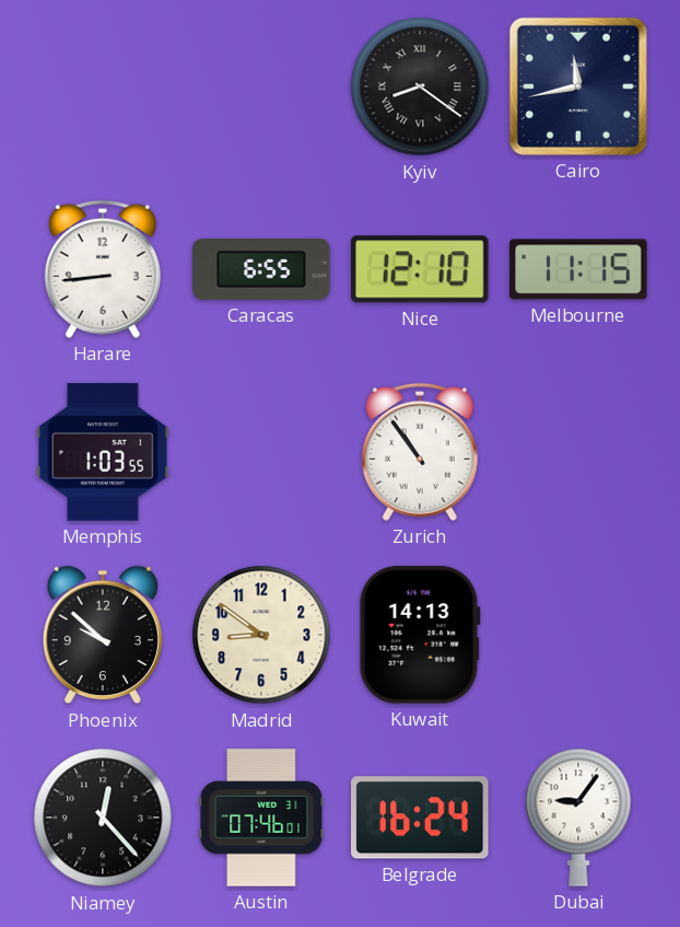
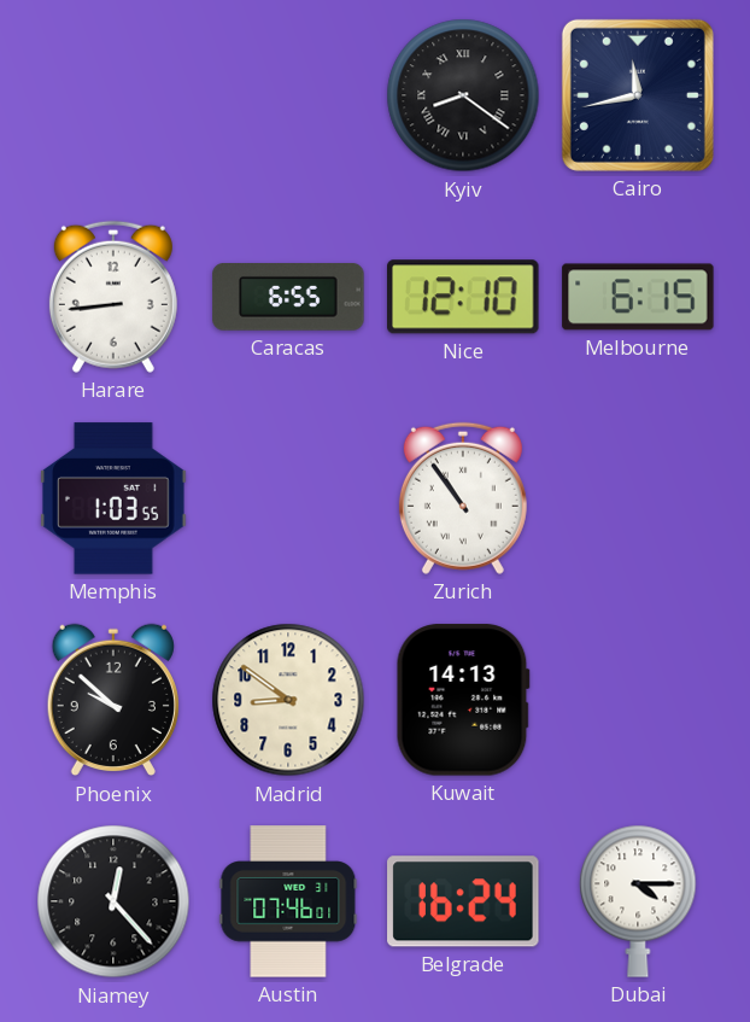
Melbourne: 11:15 -> 6:15 (638, 297)
Dubai: 9:06 -> 4:15 (638, 901)
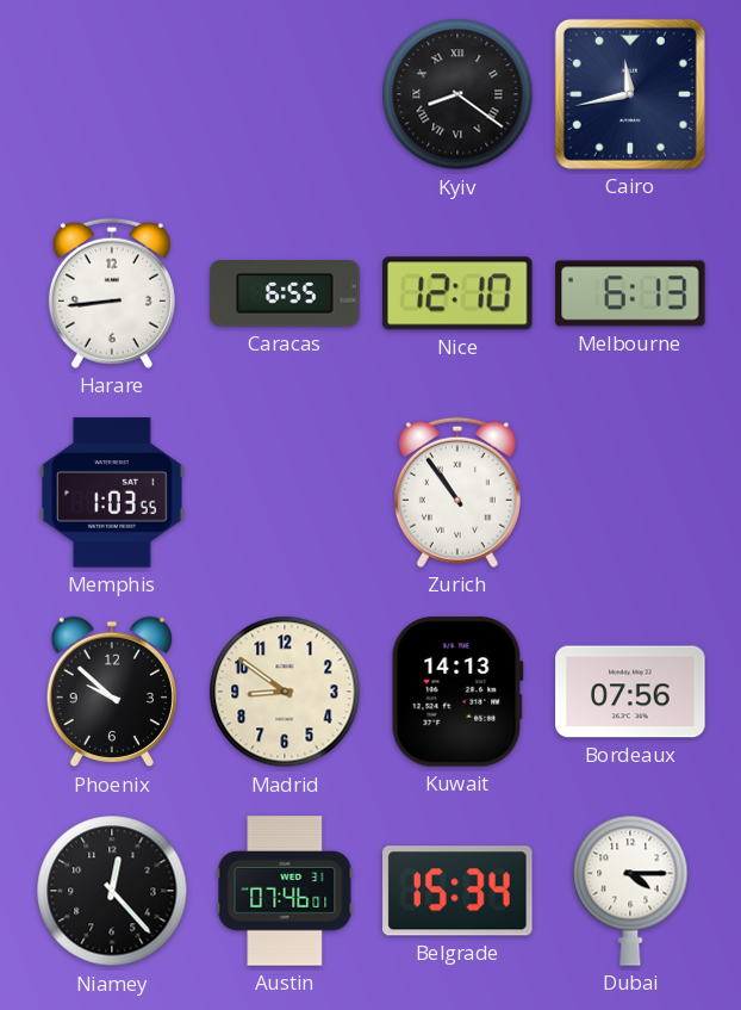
Melbourne: 6:15 -> 6:13 (630, 293)
Bordeaux: none -> 07:56 (630, 692)
Belgrade: 16:24 -> 15:34 (457, 891)
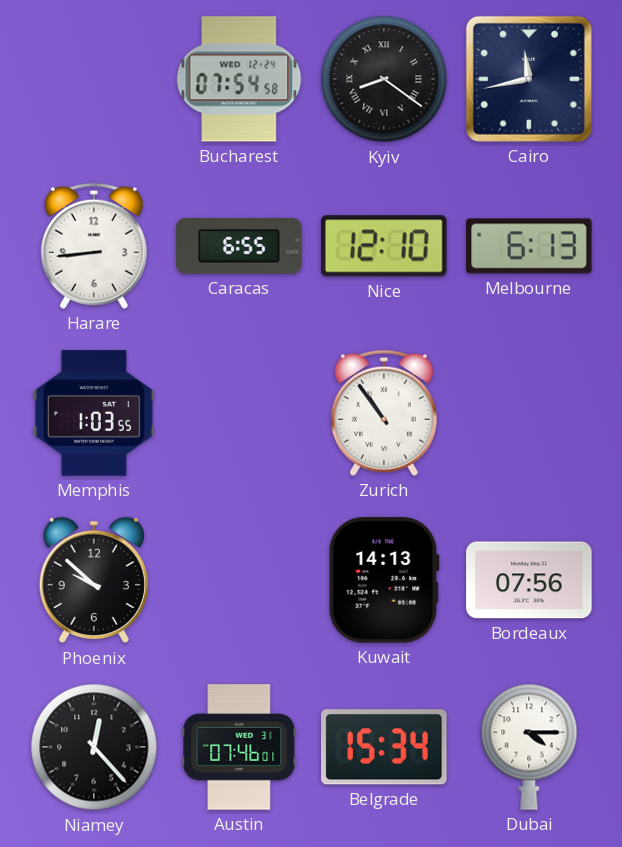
Bucharest: none -> 07:54 (239, 79)
Madrid: 8:51 -> none (285, 692)
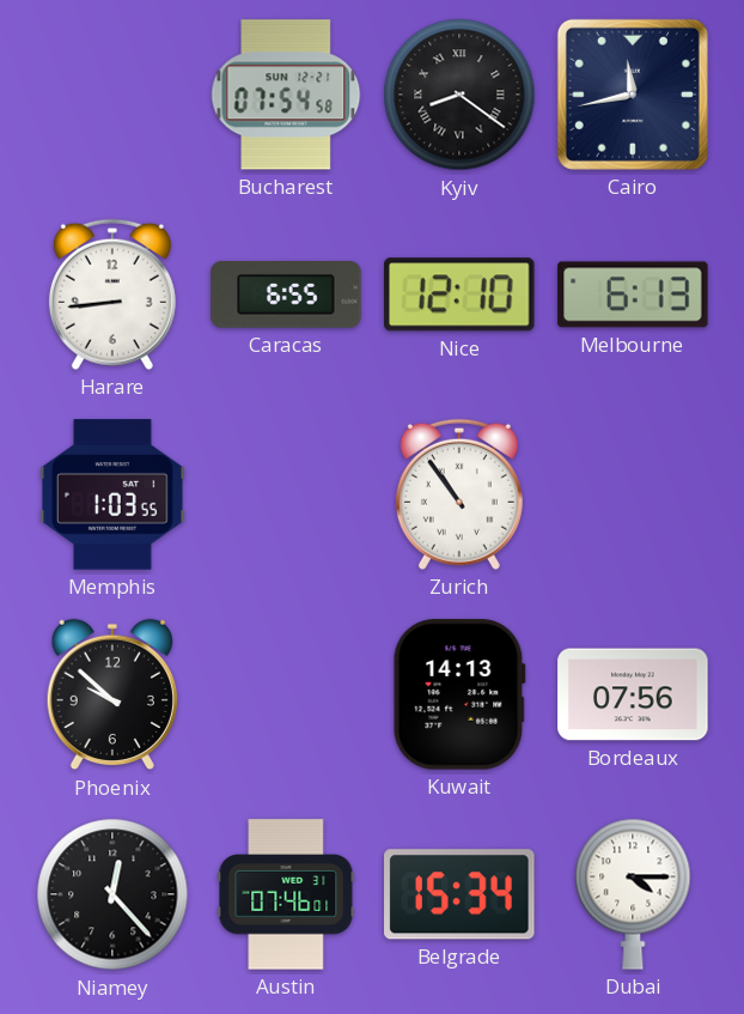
Bucharest date: WED 12-24 -> SUN 12-21 (286, 95)
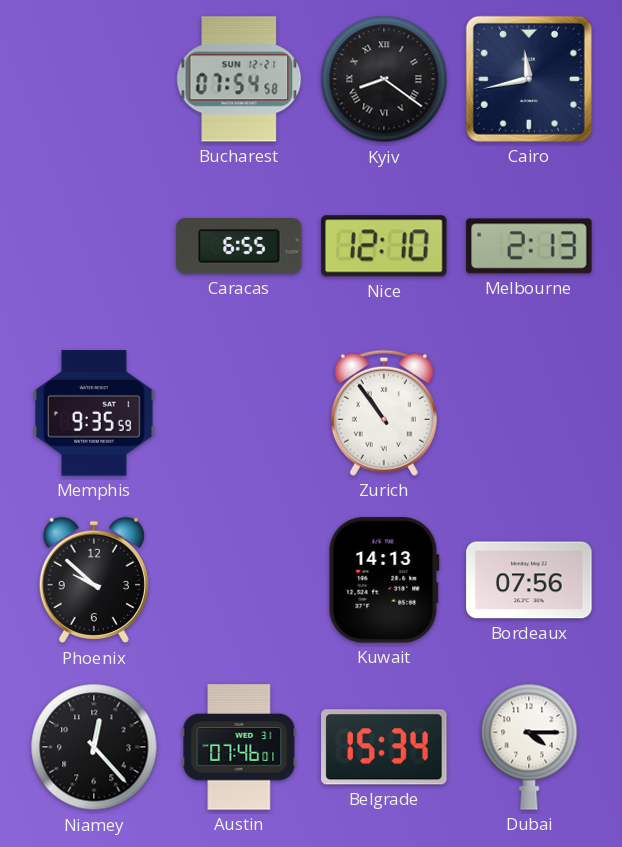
Harare: 8:44 -> none (112, 295)
Melbourne: 6:13 -> 2:13 (529, 246)
Memphis: 1:03 -> 9:35 (94, 413)
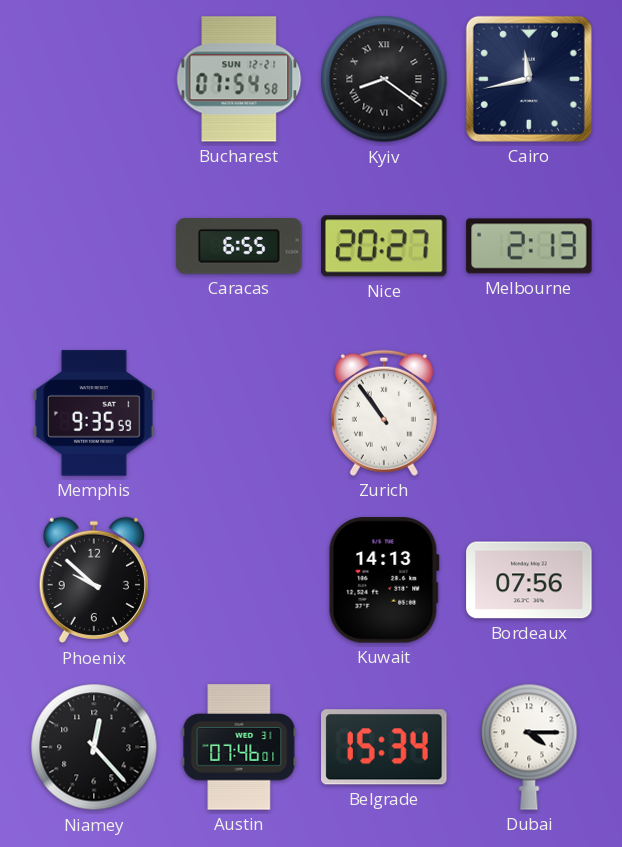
Nice: 12:10 -> 20:27 (385, 246)
